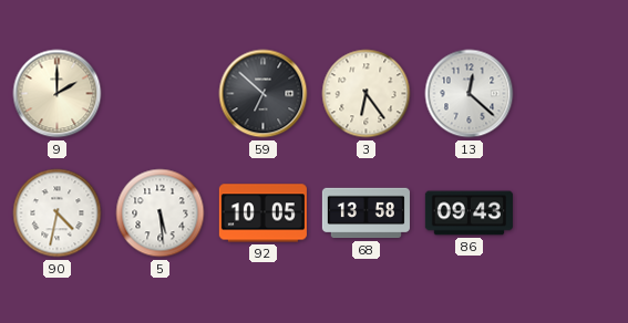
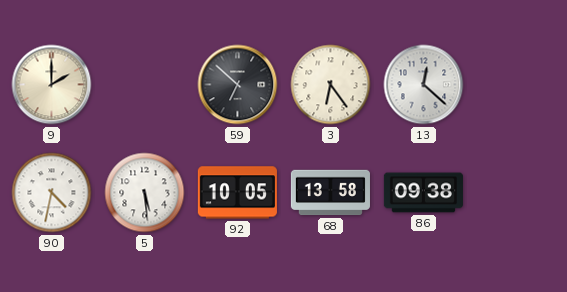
86: 09:43 -> 09:38 (423, 193)
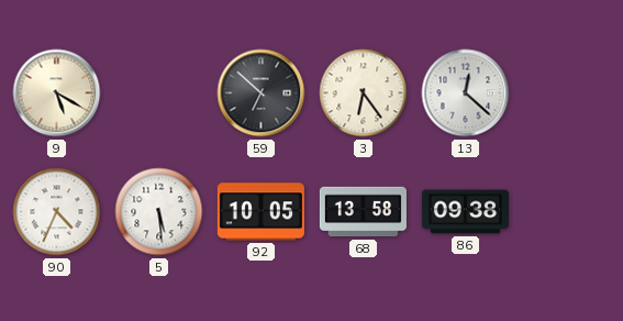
9: 2:00 -> 5:20 (57, 93)
90: 4:32 -> 4:34 (57, 212)
